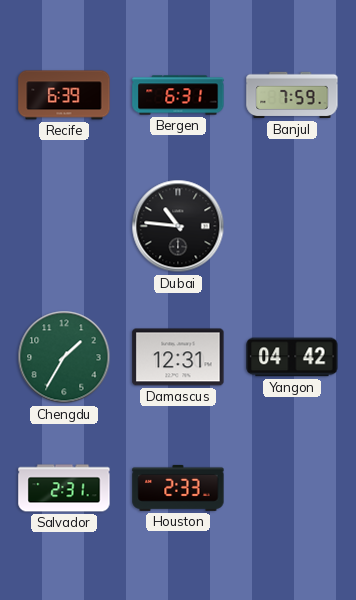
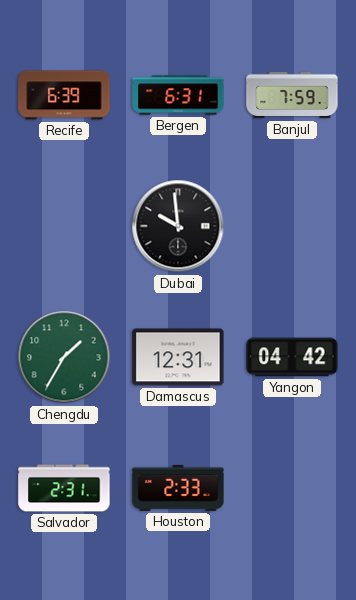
Dubai: 10:46 -> 9:59 (178, 226)
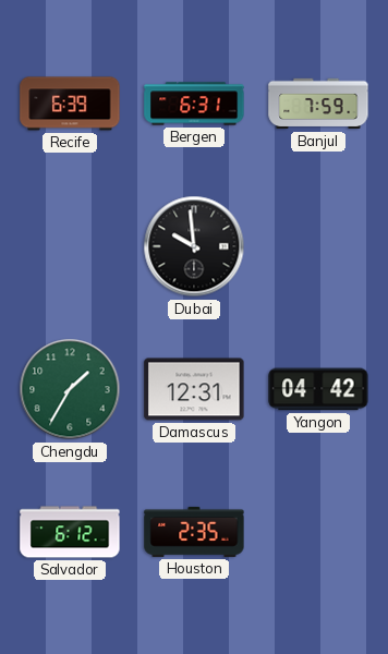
Salvador: 2:31 -> 6:12 (70, 532)
Houston: 2:33 -> 2:35 (194, 532)
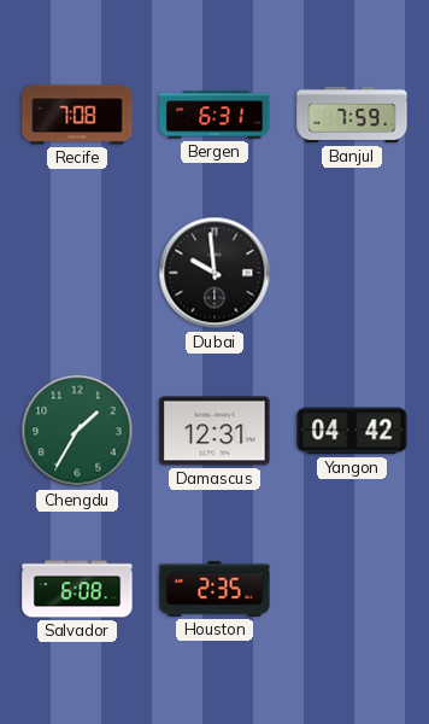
Recife: 6:39 -> 7:08 (77, 115)
Salvador: 6:12 -> 6:08 (77, 589)
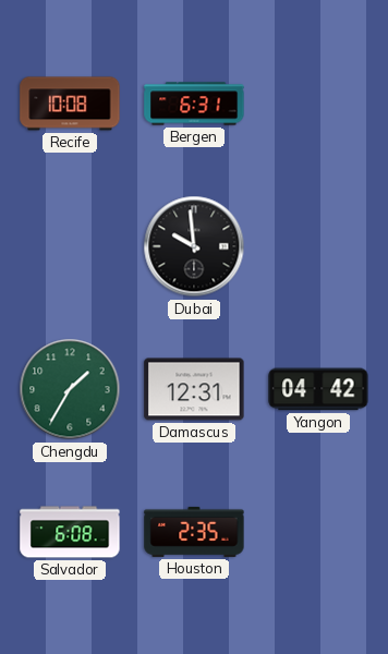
Recife: 7:08 -> 10:08 (70, 104)
Banjul: 7:59 -> none (352, 115)
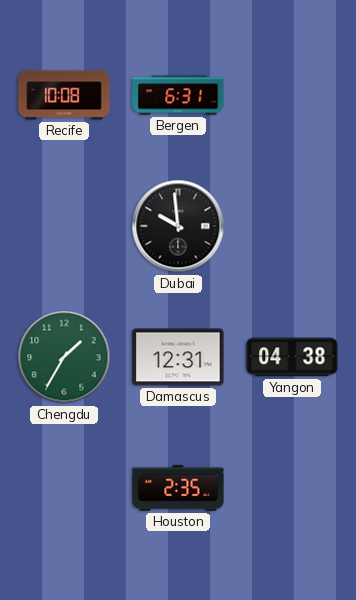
Yangon: 04:42 -> 04:38 (292, 357)
Salvador: 6:08 -> none (70, 532)
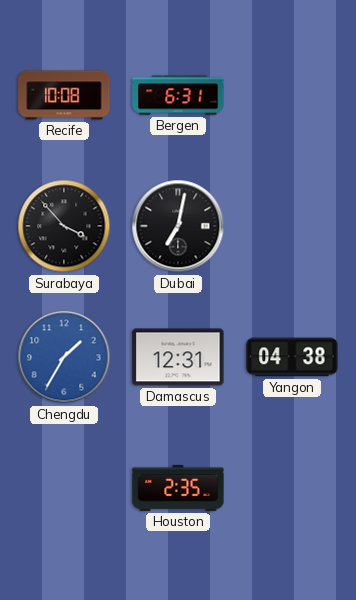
Surabaya: none -> 3:53 (64, 226)
Dubai: 9:59 -> 7:02 (178, 226)
Chengdu dial: green -> blue (64, 357)
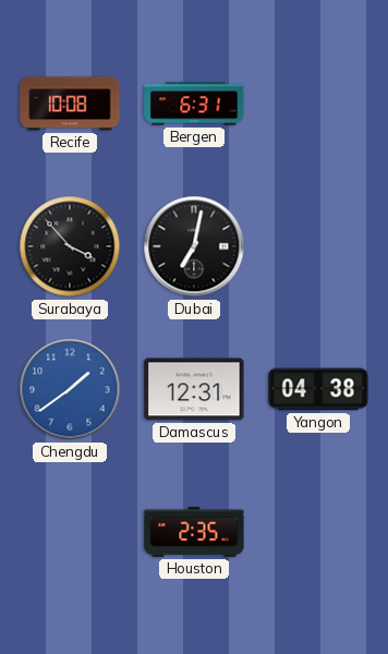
Chengdu: 1:35 -> 1:39 (70, 389)
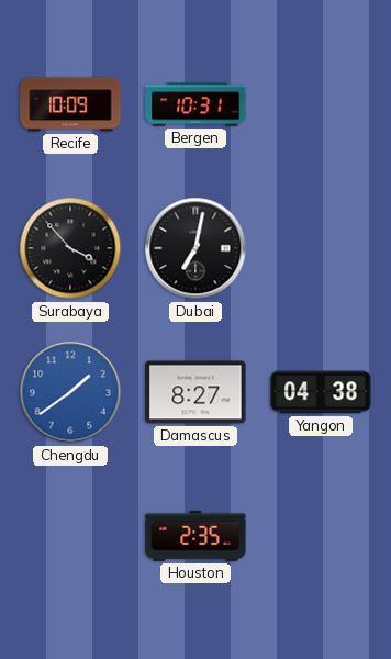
Recife: 10:08 -> 10:09 (70, 104)
Bergen: 6:31 -> 10:31 (195, 104)
Damascus: 12:31 -> 8:27 (195, 392)
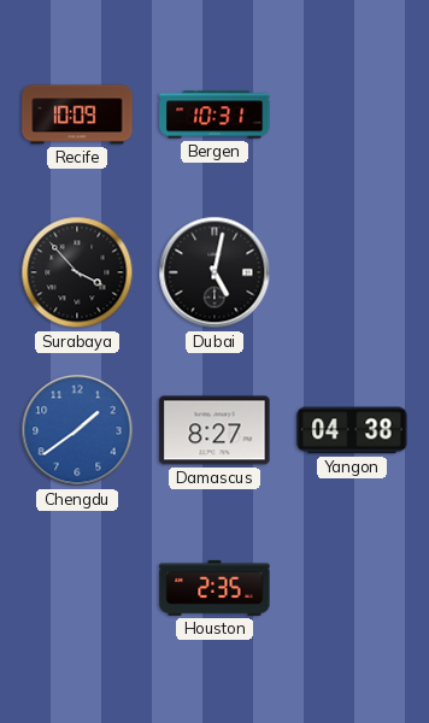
Dubai: 7:02 -> 5:02 (214, 272)
